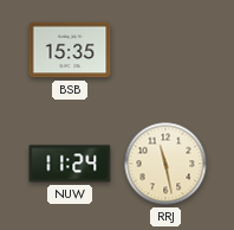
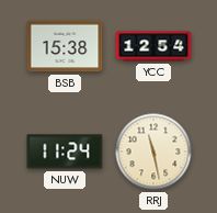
BSB: 15:35 -> 15:38 (65, 46)
YCC: none -> 12:54 (153, 46)
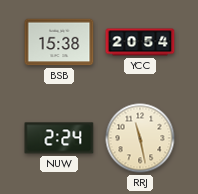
YCC: 12:54 -> 20:54 (140, 42)
NUW: 11:24 -> 2:24 (59, 138)
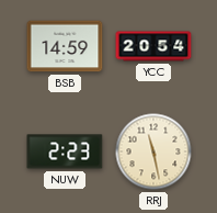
BSB: 15:38 -> 14:59 (65, 46)
NUW: 2:24 -> 2:23 (65, 152)
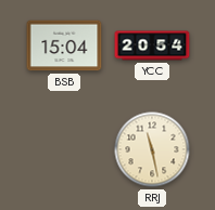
BSB: 14:59 -> 15:04 (64, 45)
NUW: 2:23 -> none (65, 152)
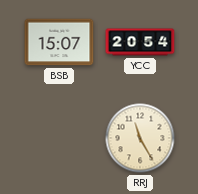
BSB: 15:04 -> 15:07 (59, 42)
RRJ: 11:28 -> 11:25 (140, 138)
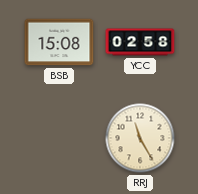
BSB: 15:07 -> 15:08 (59, 42)
YCC: 20:54 -> 02:58 (140, 42)
